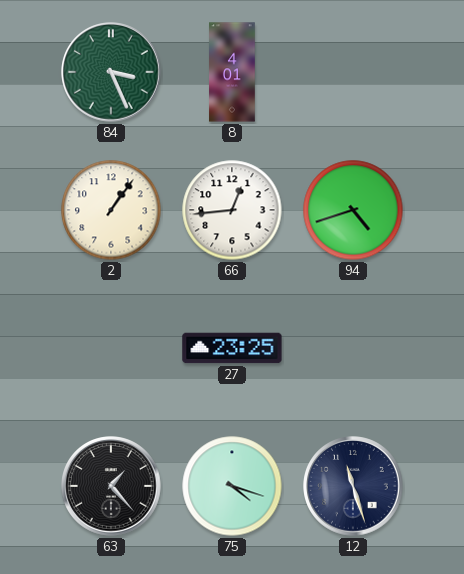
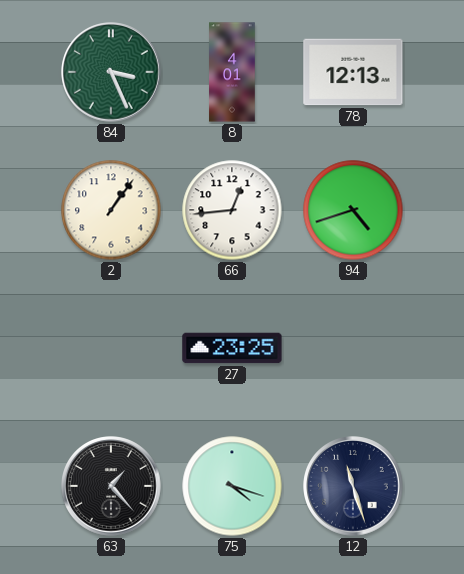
78: none -> 12:13 (353, 72)
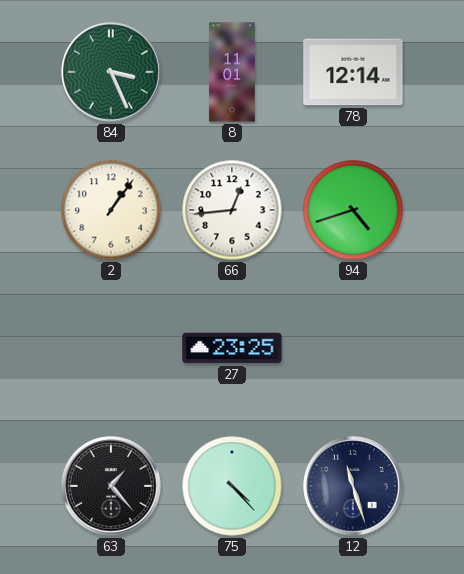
8: 4:01 -> 11:01 (232, 72)
78: 12:13 -> 12:14 (353, 72)
75: 4:18 -> 4:23 (232, 486)
